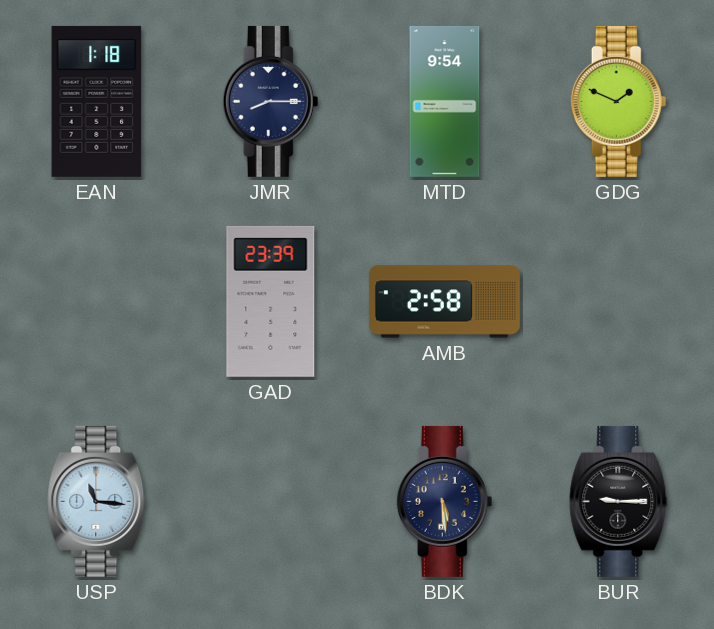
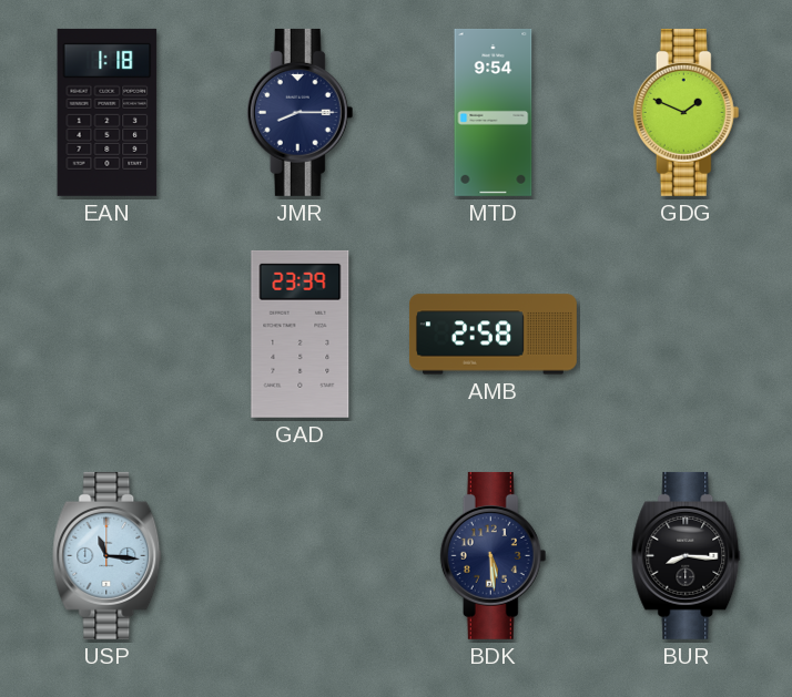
BUR: 9:15 -> 8:16 (687, 555)
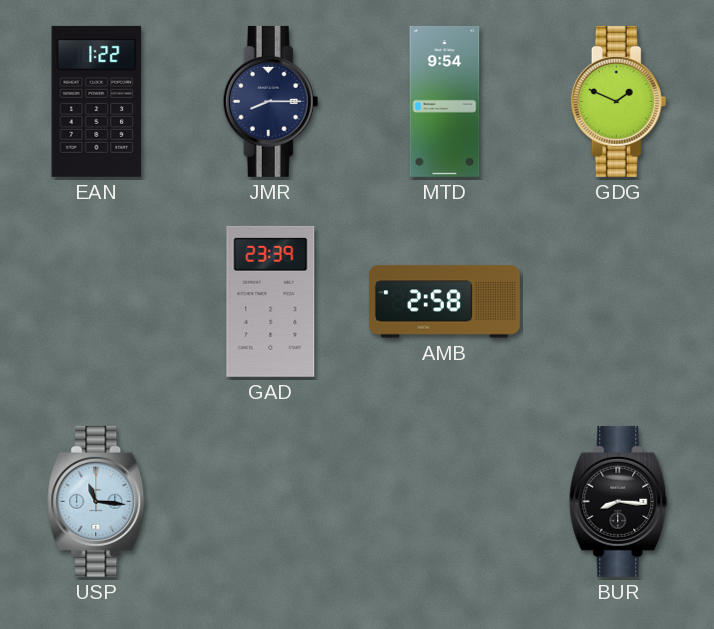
EAN: 1:18 -> 1:22 (97, 101)
BDK: 5:29 -> none (494, 555)
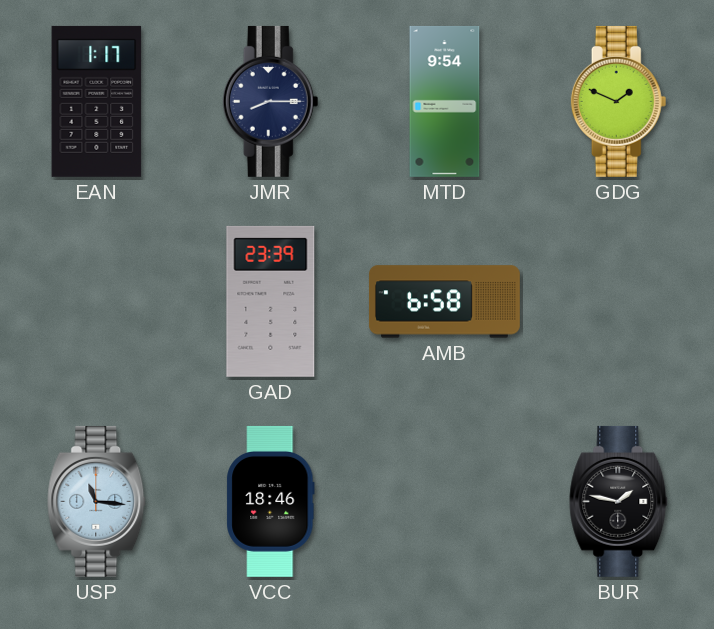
EAN: 1:22 -> 1:17 (97, 101)
AMB: 2:58 -> 6:58 (444, 302)
VCC: none -> 18:46 (271, 501)
BUR: 8:16 -> 1:47 (619, 501)
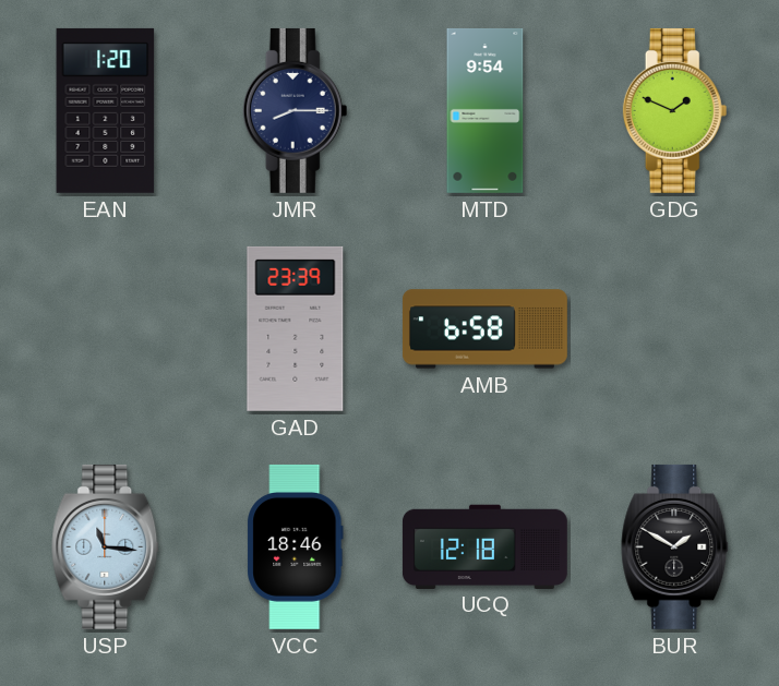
EAN: 1:17 -> 1:20 (106, 110)
UCQ: none -> 12:18 (484, 546)
BUR: 1:47 -> 1:50 (675, 546)
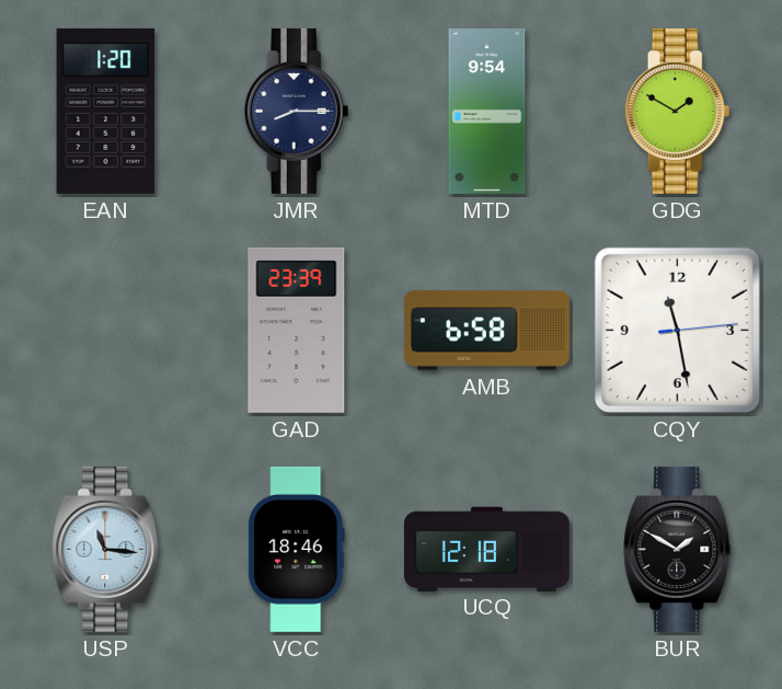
GDG: 1:49 -> 1:50 (678, 111)
CQY: none -> 11:28 (677, 330)
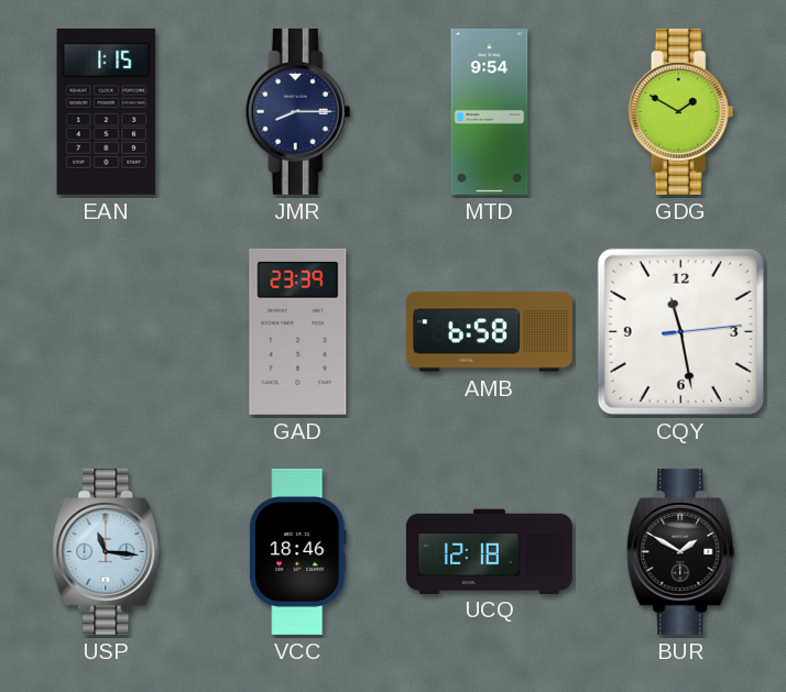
EAN: 1:20 -> 1:15 (107, 111)
